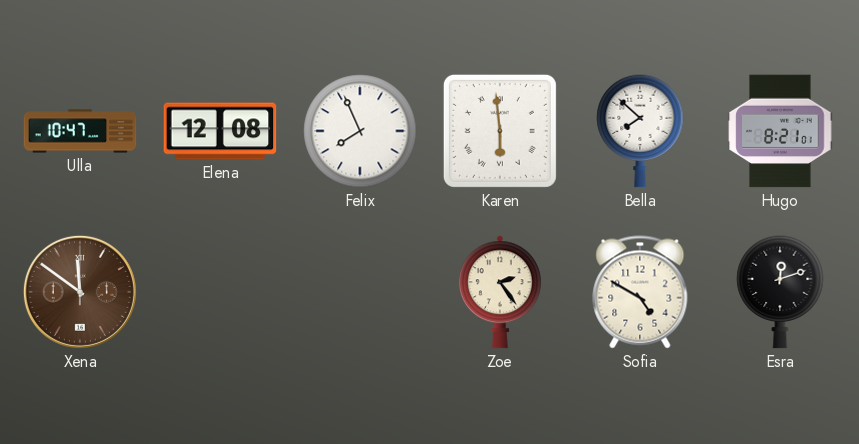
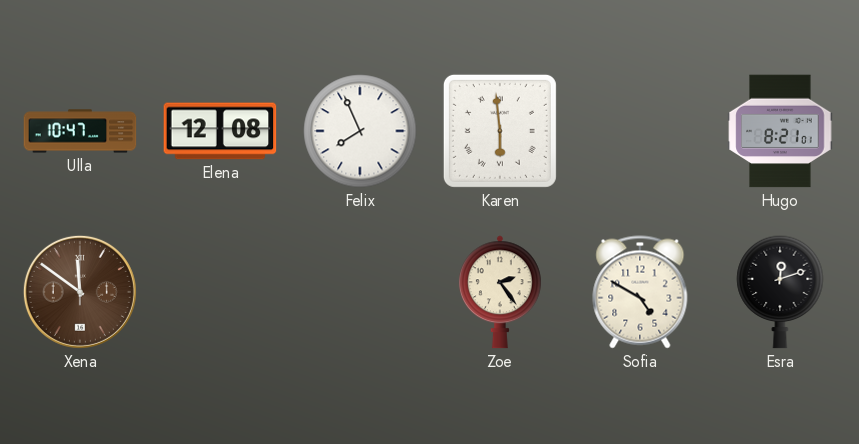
Bella: 7:52 -> none (640, 131)
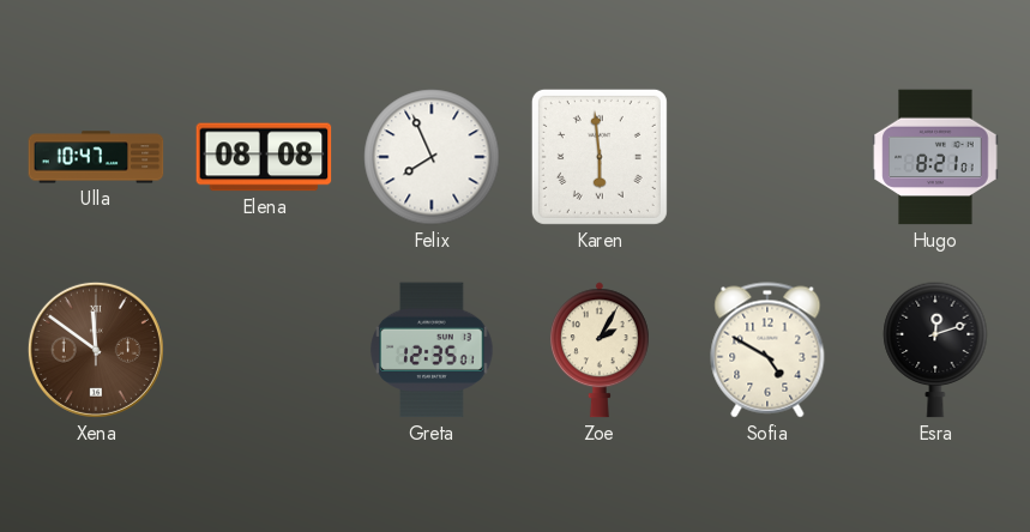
Elena: 12:08 -> 08:08 (264, 157)
Greta: none -> 12:35 (432, 350)
Zoe: 2:24 -> 2:05 (600, 350)
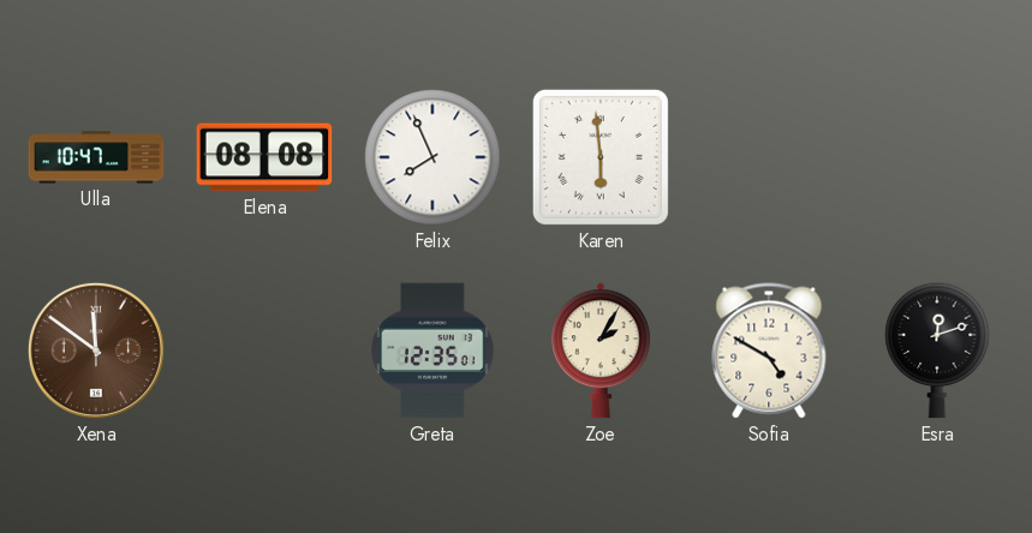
Hugo: 8:21 -> none (935, 157)
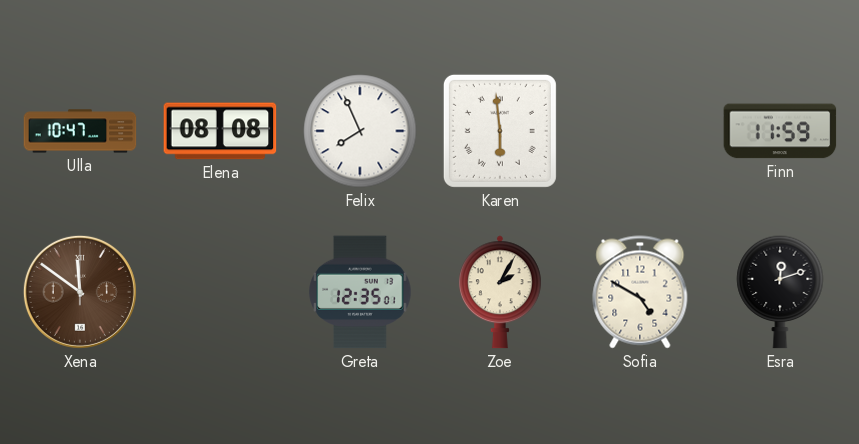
Finn: none -> 11:59 (780, 131)
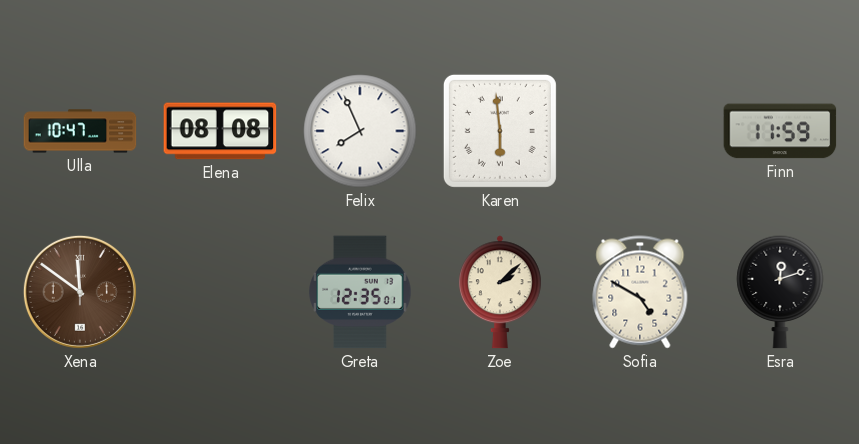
Zoe: 2:05 -> 2:08 (500, 292)
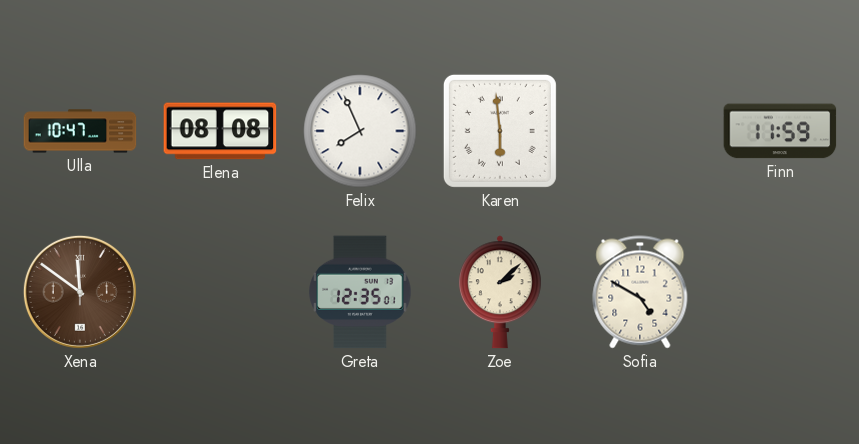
Esra: 12:12 -> none (780, 292)
